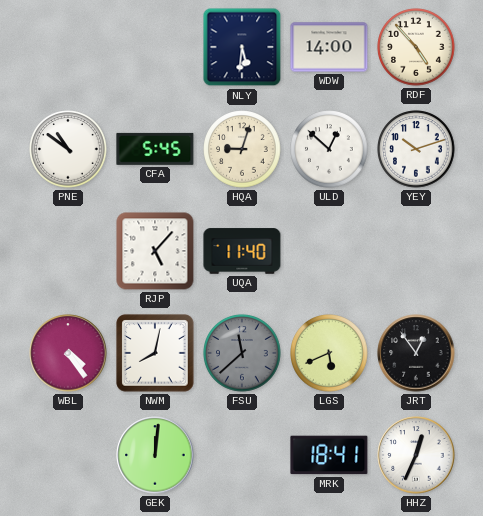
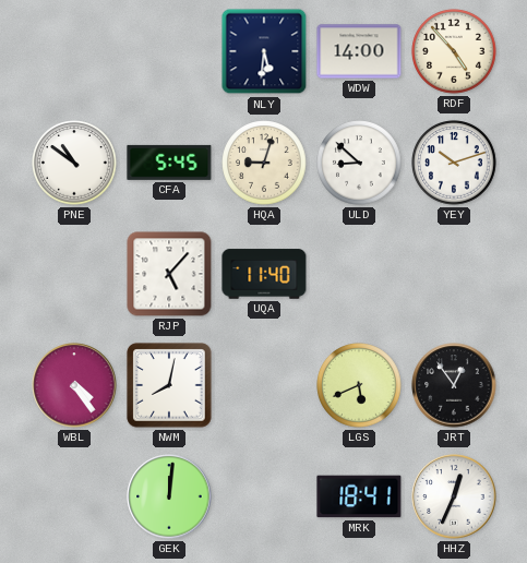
ULD: 12:52 -> 8:52 (359, 163)
FSU: 11:38 -> none (242, 353)
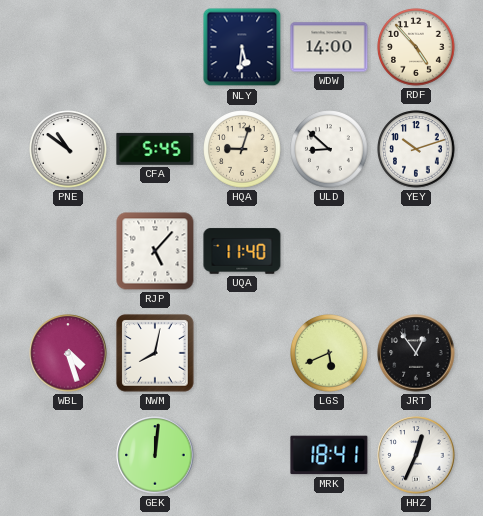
WBL: 4:24 -> 4:27 (68, 353)
